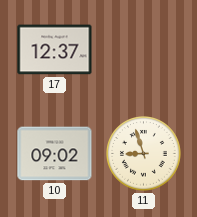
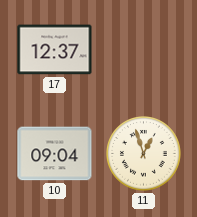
10: 09:02 -> 09:04 (55, 154)
11: 8:57 -> 12:57 (144, 154)
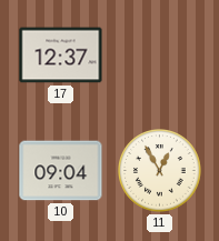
11: 12:57 -> 12:55 (160, 171)
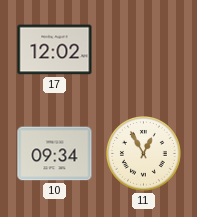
17: 12:37 -> 12:02 (55, 50)
10: 09:04 -> 09:34 (55, 154)
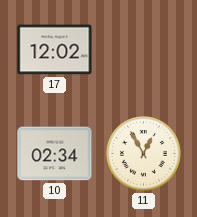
10: 09:34 -> 02:34 (55, 154)
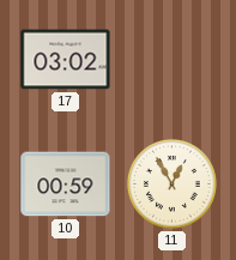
17: 12:02 -> 03:02 (66, 60)
10: 02:34 -> 00:59 (66, 185)
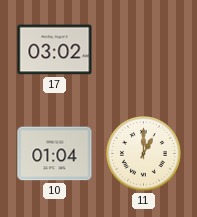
10: 00:59 -> 01:04 (55, 154)
11: 12:55 -> 1:00 (144, 154)
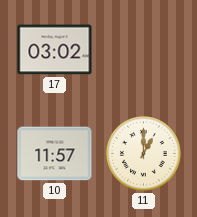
10: 01:04 -> 11:57 (55, 154)
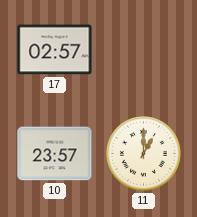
17: 03:02 -> 02:57 (55, 50)
10: 11:57 -> 23:57 (55, 154)
